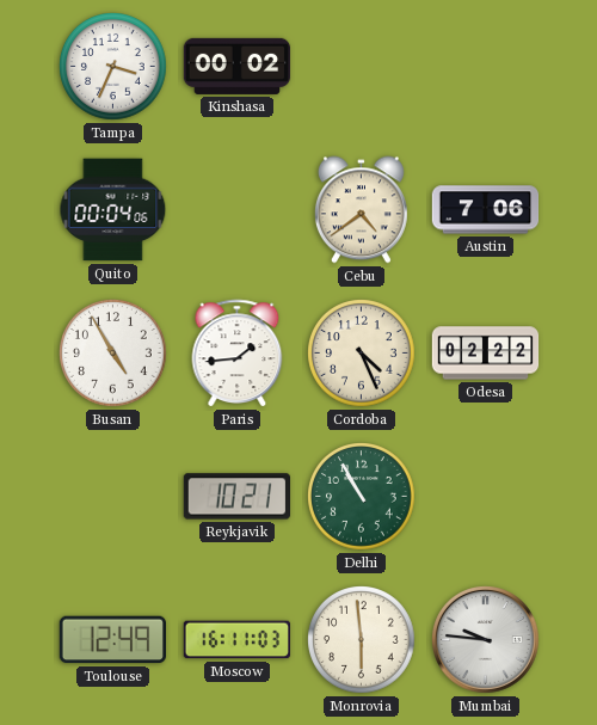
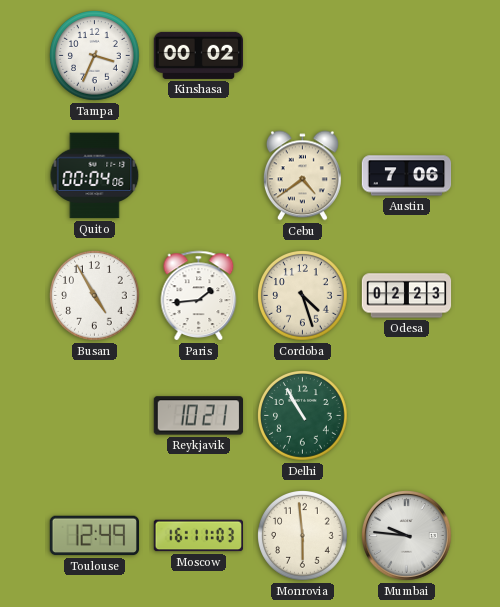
Cordoba: 4:26 -> 4:27 (303, 296)
Odesa: 02:22 -> 02:23 (407, 296)
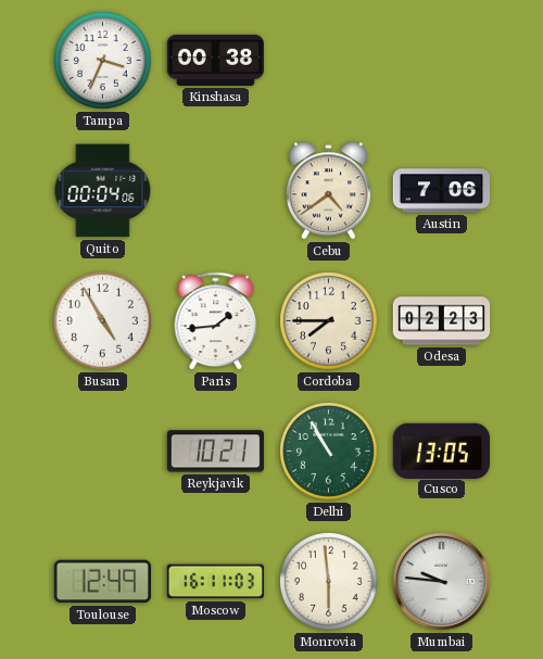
Kinshasa: 00:02 -> 00:38 (215, 60)
Cordoba: 4:27 -> 7:45 (329, 321)
Cusco: none -> 13:05 (441, 451)
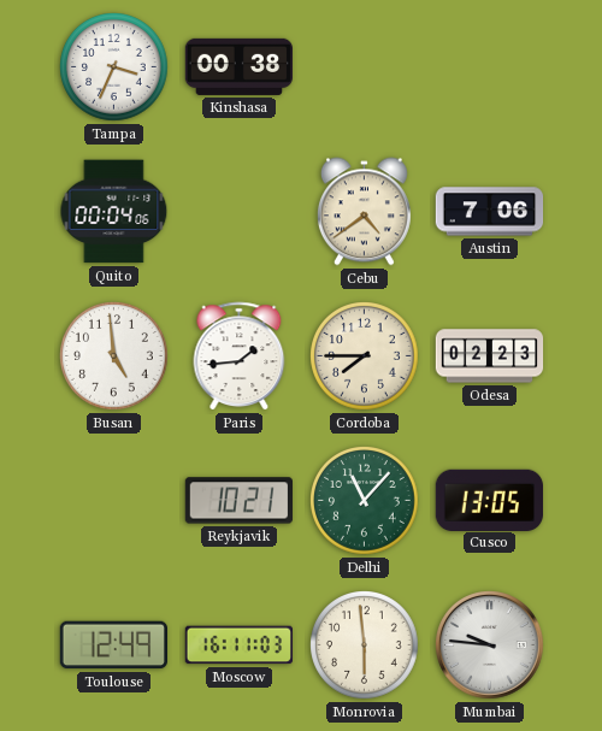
Busan: 4:55 -> 4:59 (114, 356)
Delhi: 10:55 -> 11:07 (365, 501)
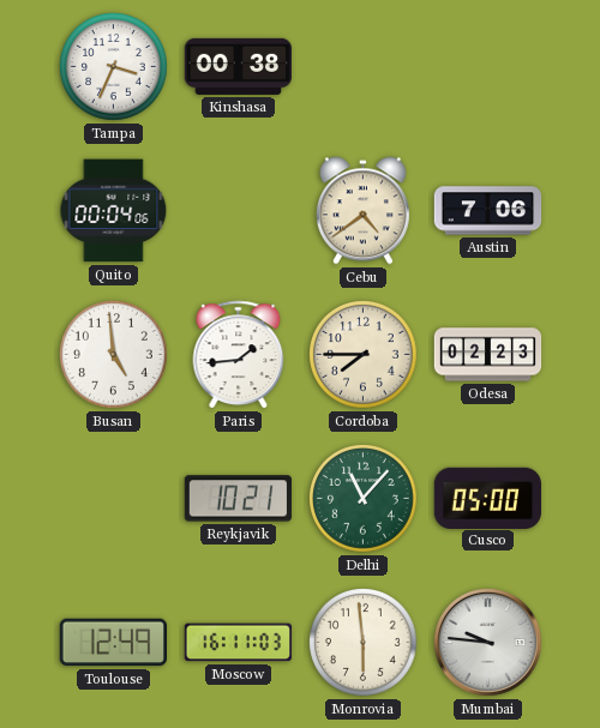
Cusco: 13:05 -> 05:00 (487, 498)
